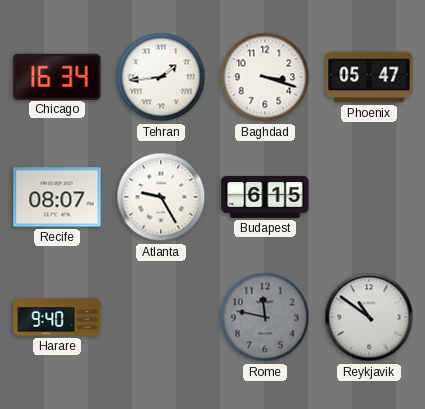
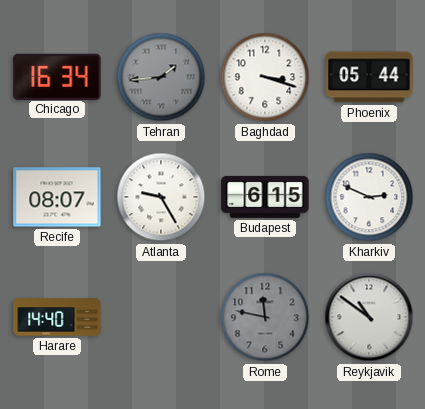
Tehran dial: white -> grey (161, 77)
Phoenix: 05:47 -> 05:44 (369, 77)
Kharkiv: none -> 2:49 (369, 197)
Harare: 9:40 -> 14:40 (57, 317)
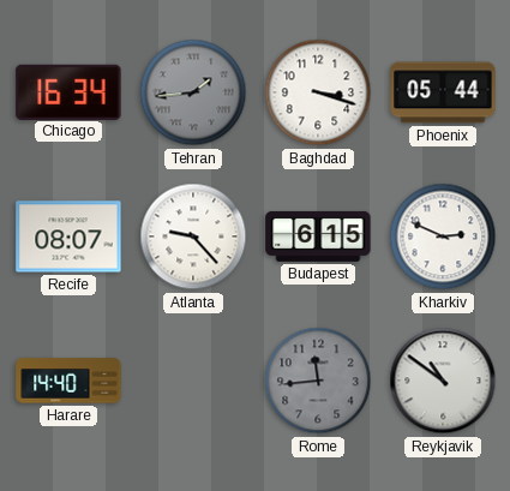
Atlanta: 9:25 -> 9:23 (193, 236)
Rome: 11:47 -> 11:44 (318, 381)
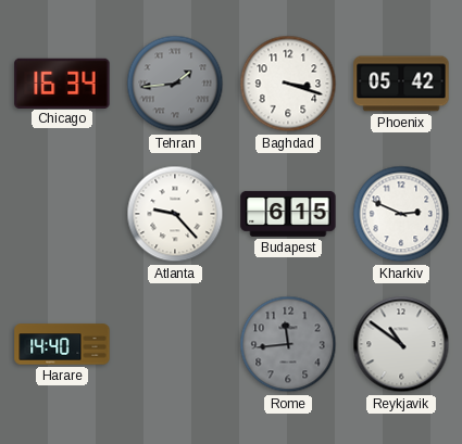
Phoenix: 05:44 -> 05:42 (401, 84)
Recife: 08:07 -> none (68, 236)
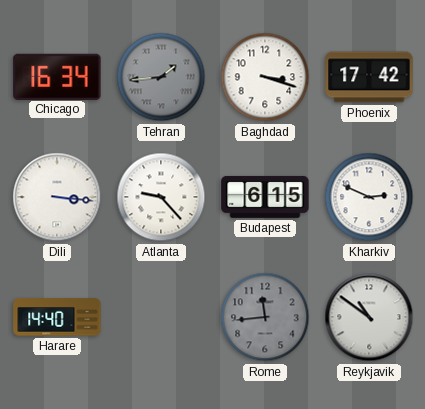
Phoenix: 05:42 -> 17:42 (369, 77)
Dili: none -> 3:16 (57, 197)
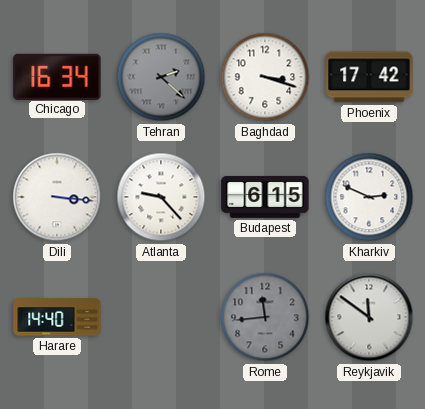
Tehran: 1:44 -> 2:22 (161, 77)
Reykjavik: 10:51 -> 11:51 (369, 317)
